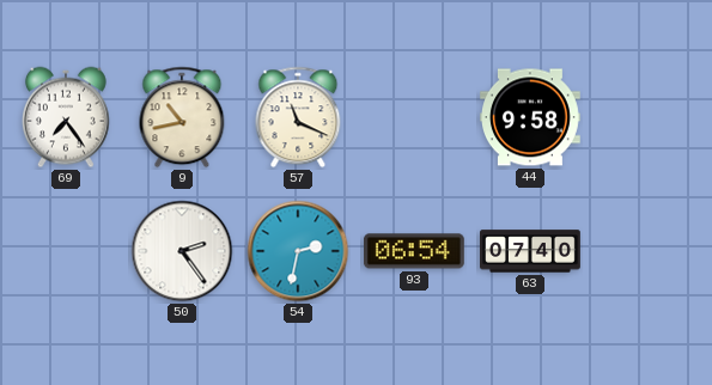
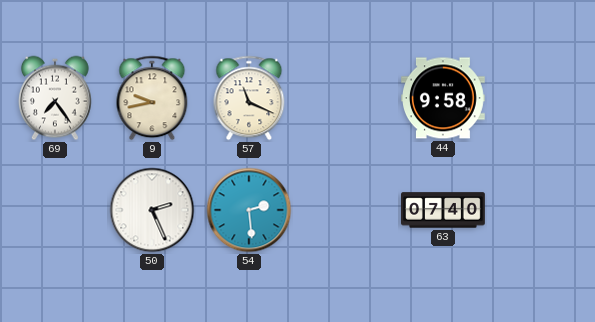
9: 10:43 -> 9:43 (152, 98)
50: 2:24 -> 2:26 (152, 210)
54: 2:32 -> 2:29 (249, 210)
93: 06:54 -> none (414, 251)
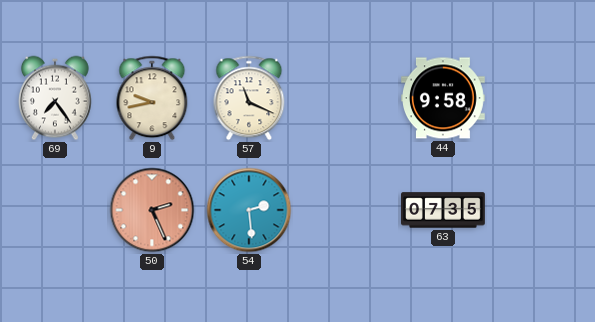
50 dial: white -> salmon (152, 210)
63: 07:40 -> 07:35 (444, 210)
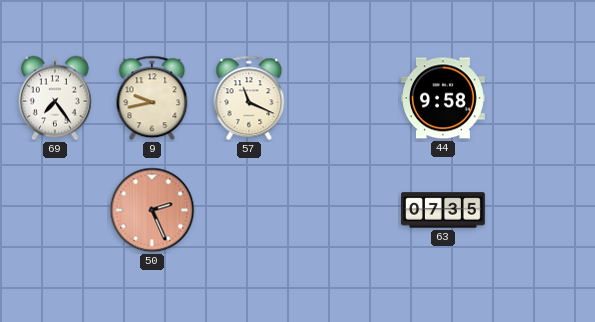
54: 2:29 -> none (249, 210)
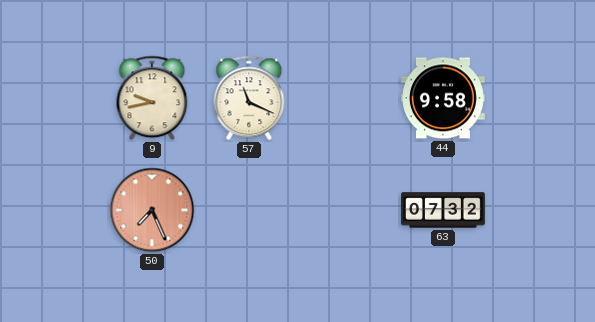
69: 7:24 -> none (55, 98)
50: 2:26 -> 7:26 (152, 210)
63: 07:35 -> 07:32 (444, 210)
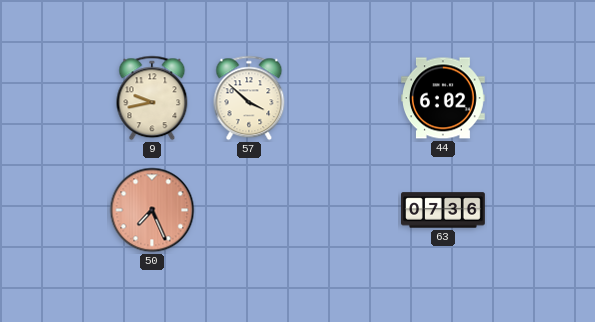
57: 11:19 -> 3:52 (249, 98)
44: 9:58 -> 6:02 (444, 98)
63: 07:32 -> 07:36 (444, 210)
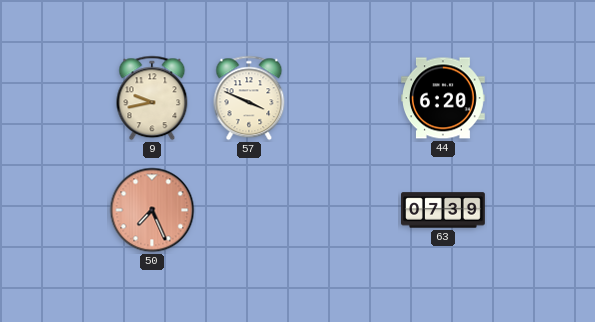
57: 3:52 -> 3:49 (249, 98)
44: 6:02 -> 6:20 (444, 98)
63: 07:36 -> 07:39 (444, 210)
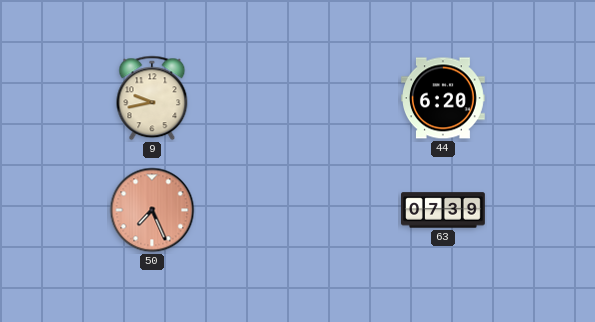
57: 3:49 -> none (249, 98)
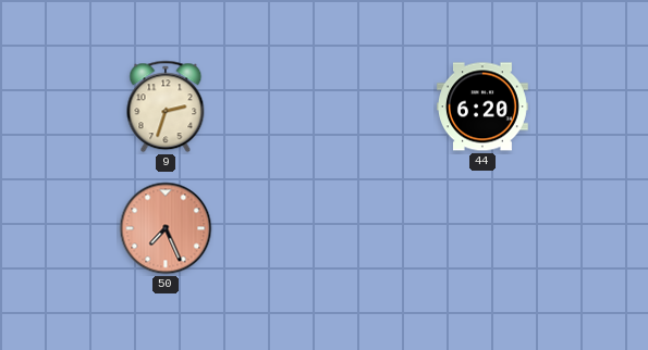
9: 9:43 -> 2:33 (166, 107)
63: 07:39 -> none (444, 210)
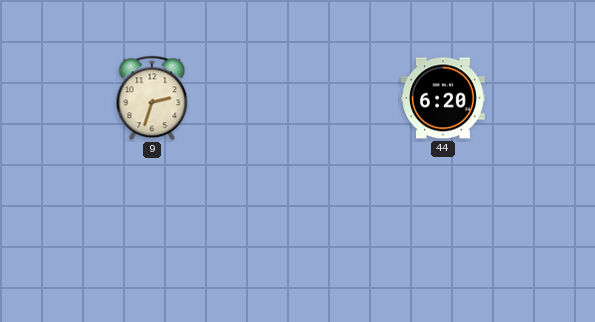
50: 7:26 -> none (166, 228)
